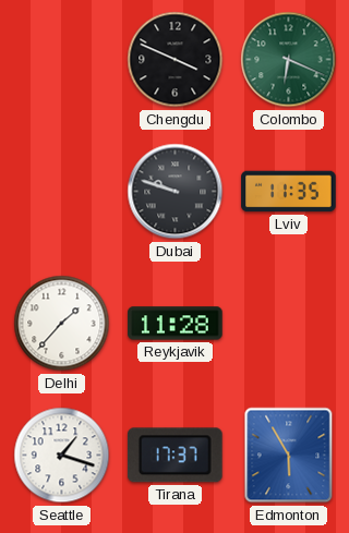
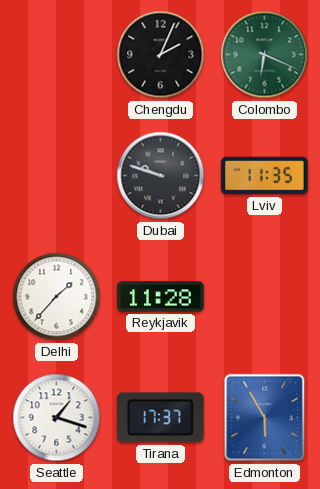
Chengdu: 3:49 -> 2:04 (161, 55)
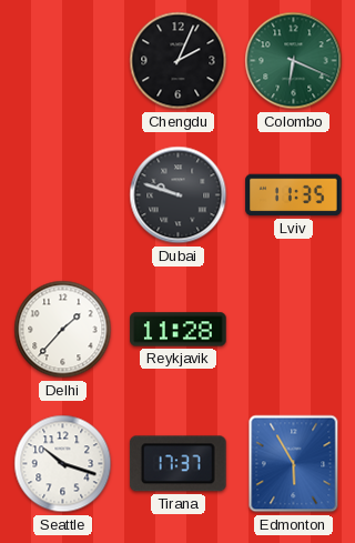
Seattle: 1:18 -> 10:18 (63, 464)
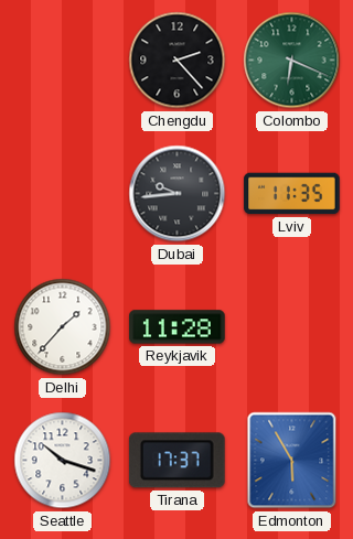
Chengdu: 2:04 -> 2:23 (178, 61)
Dubai: 9:48 -> 9:44 (178, 194)
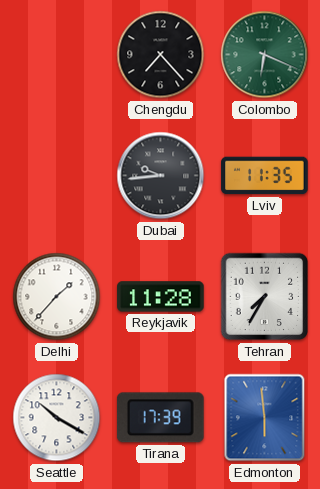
Chengdu: 2:23 -> 7:23 (161, 55)
Tehran: none -> 7:35 (265, 297)
Seattle: 10:18 -> 10:20 (57, 418)
Tirana: 17:37 -> 17:39 (161, 418)
Edmonton: 5:55 -> 5:59 (265, 418)
